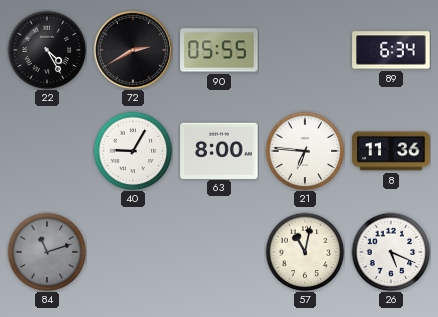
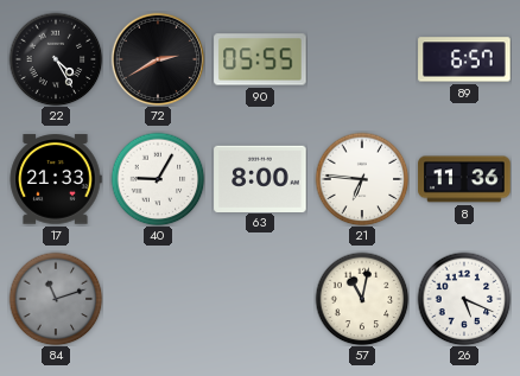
89: 6:34 -> 6:57 (464, 59)
17: none -> 21:33 (56, 179)
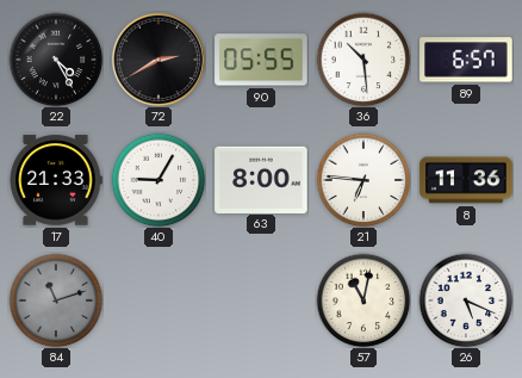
36: none -> 10:29 (363, 60)
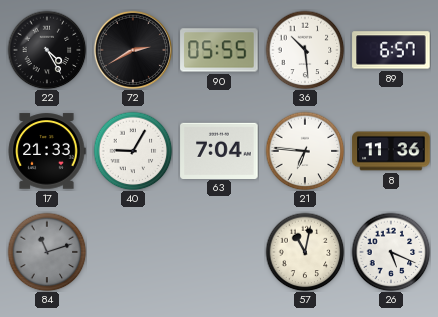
63: 8:00 -> 7:04 (219, 150)
